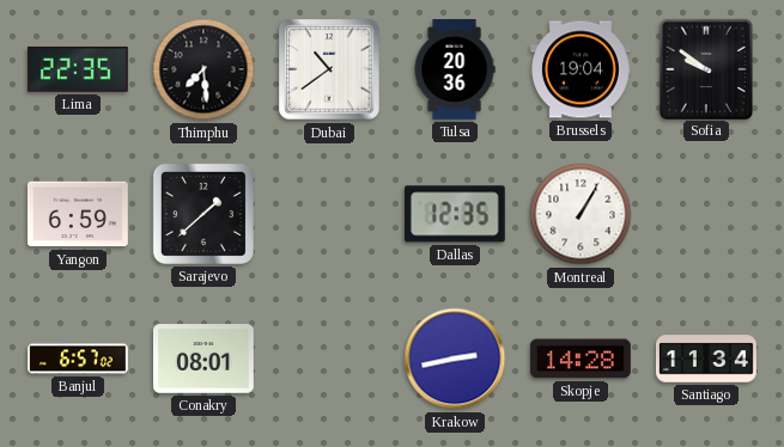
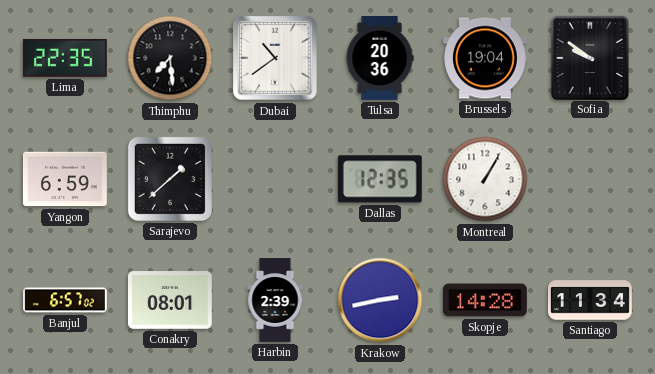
Harbin: none -> 2:39 (275, 300)
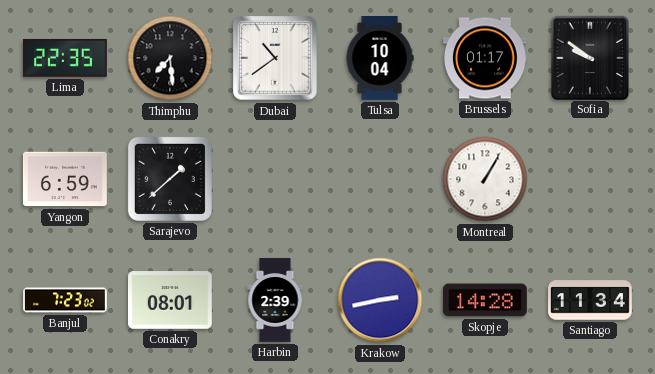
Tulsa: 20:36 -> 10:04 (380, 59)
Brussels: 19:04 -> 01:17 (486, 58)
Dallas: 12:35 -> none (380, 179)
Banjul: 6:57 -> 7:23 (66, 300)
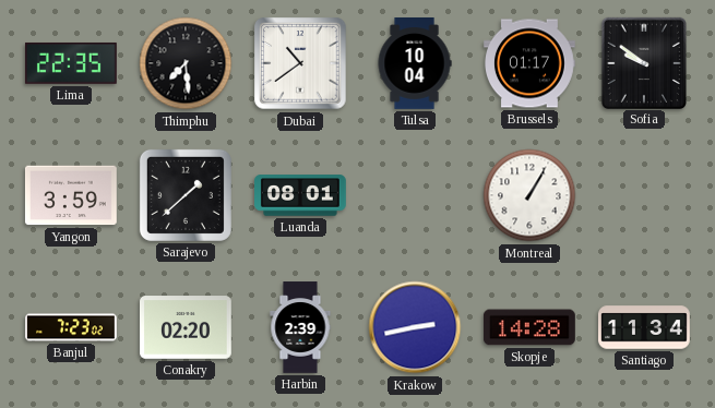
Yangon: 6:59 -> 3:59 (71, 195)
Luanda: none -> 08:01 (301, 195)
Conakry: 08:01 -> 02:20 (187, 327)
